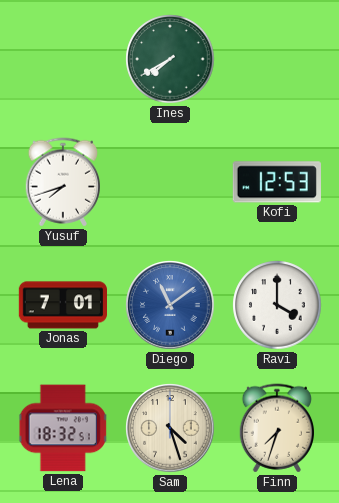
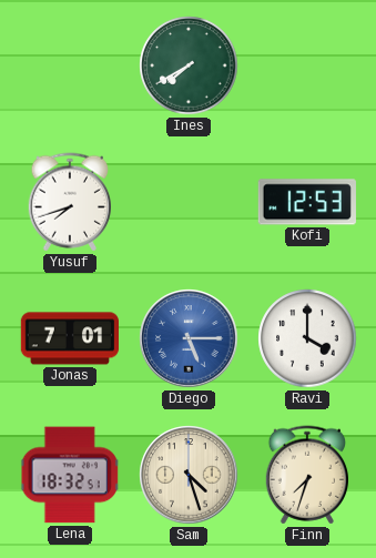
Diego: 11:09 -> 5:15 (189, 338)
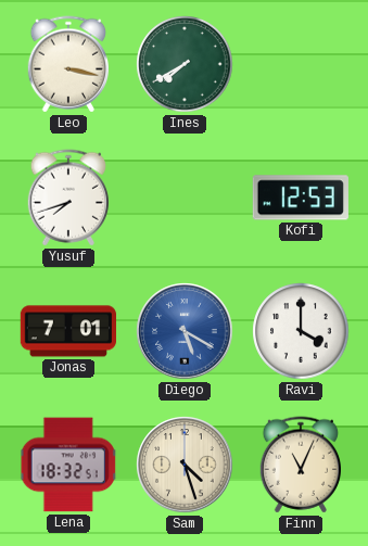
Leo: none -> 3:17 (67, 64)
Diego: 5:15 -> 5:20 (185, 331)
Finn: 7:33 -> 11:04 (300, 465)
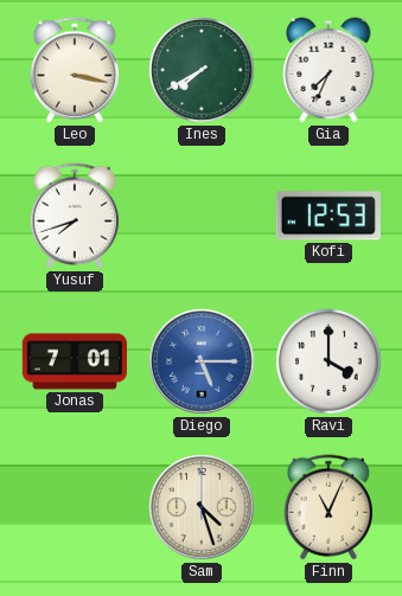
Gia: none -> 7:34 (328, 70)
Diego: 5:20 -> 5:15 (202, 361)
Lena: 18:32 -> none (68, 465)
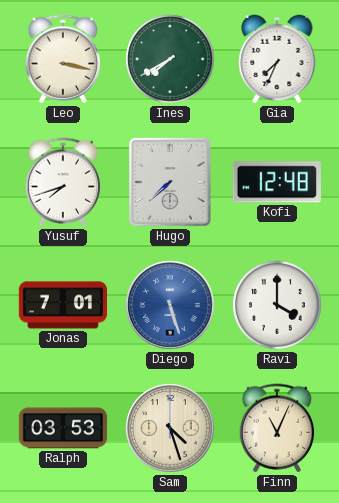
Hugo: none -> 7:38 (170, 182)
Kofi: 12:53 -> 12:48 (277, 182)
Diego: 5:15 -> 5:27 (170, 305)
Ralph: none -> 03:53 (62, 428)
